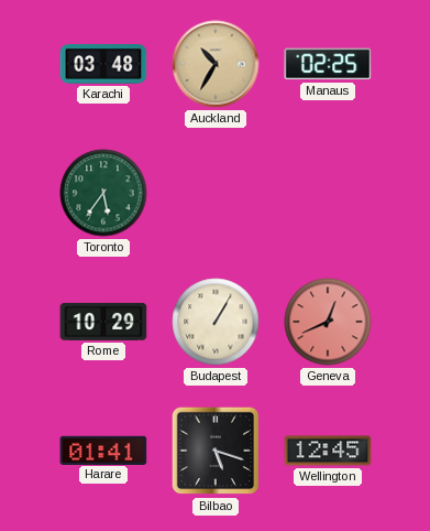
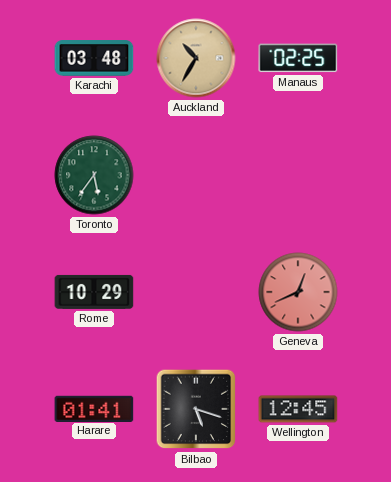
Budapest: 1:05 -> none (216, 322)
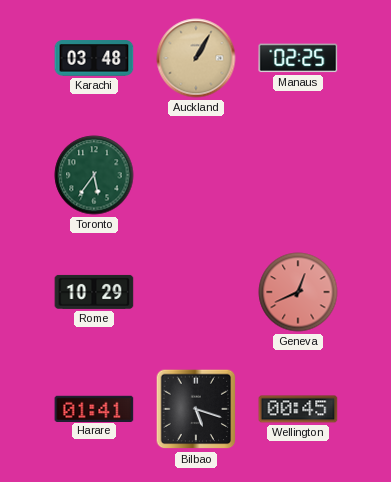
Auckland: 10:35 -> 1:05 (196, 58)
Wellington: 12:45 -> 00:45 (298, 409)
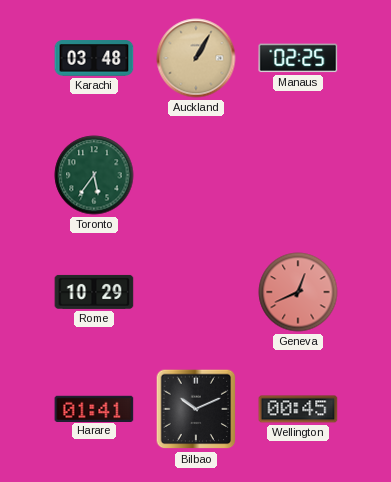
Bilbao: 5:18 -> 10:11 (196, 409)
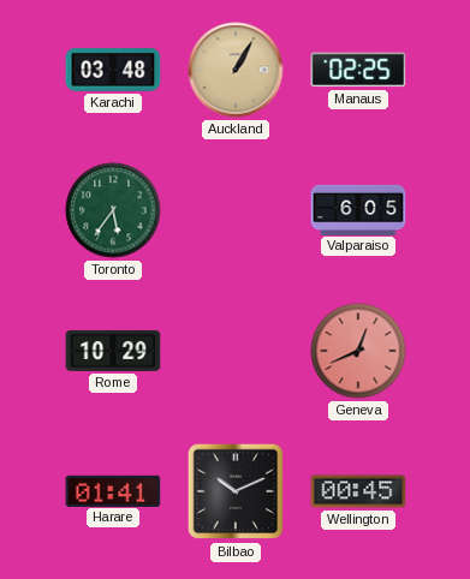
Valparaiso: none -> 6:05 (358, 209)
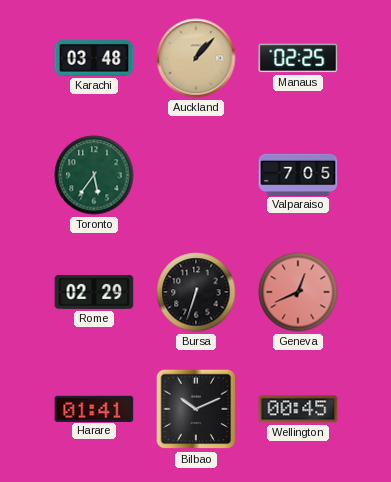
Auckland: 1:05 -> 1:07 (196, 58)
Valparaiso: 6:05 -> 7:05 (298, 174)
Rome: 10:29 -> 02:29 (94, 292)
Bursa: none -> 6:33 (196, 292)
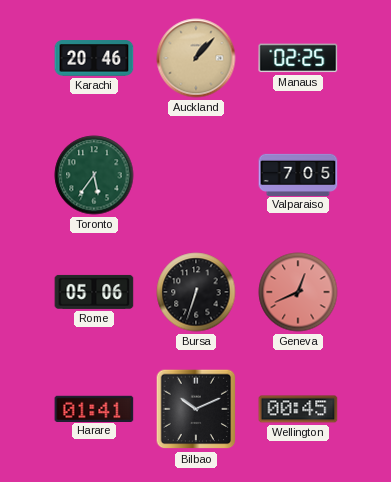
Karachi: 03:48 -> 20:46 (94, 58)
Rome: 02:29 -> 05:06 (94, 292)
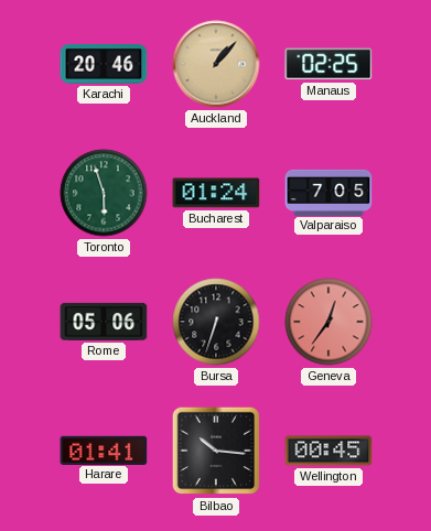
Toronto: 5:36 -> 5:57 (104, 193)
Bucharest: none -> 01:24 (216, 193)
Geneva: 12:41 -> 12:36 (328, 322)
Bilbao: 10:11 -> 10:16 (216, 451)
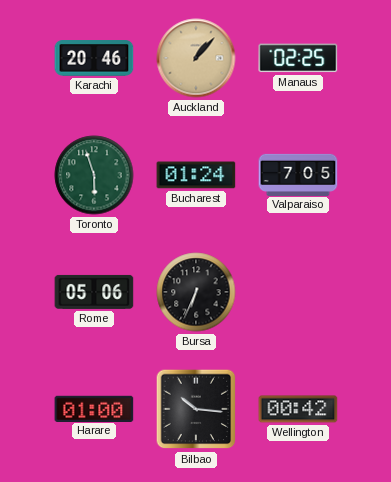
Bursa: 6:33 -> 6:34 (196, 292)
Geneva: 12:36 -> none (328, 322)
Harare: 01:41 -> 01:00 (94, 408)
Wellington: 00:45 -> 00:42 (298, 409)
